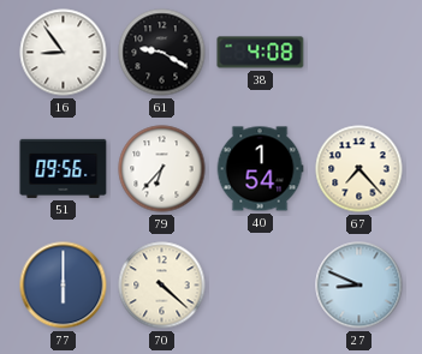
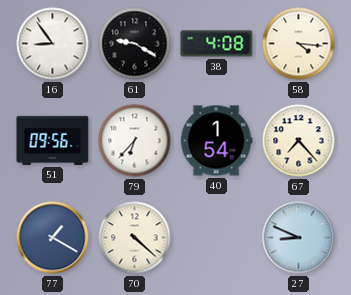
58: none -> 4:16 (299, 44)
77: 6:00 -> 1:20 (53, 238)
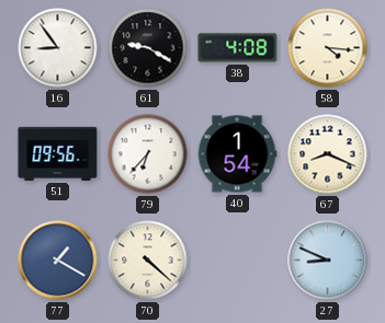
67: 7:23 -> 8:19 (328, 154)
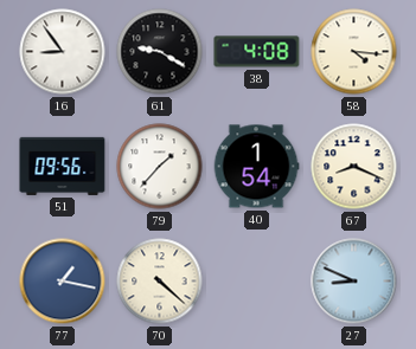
79: 6:37 -> 1:37 (160, 167)
77: 1:20 -> 1:17 (63, 282)
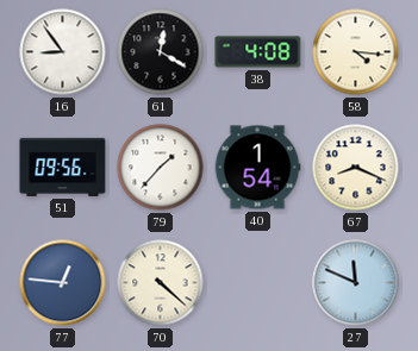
61: 9:20 -> 12:20 (161, 52)
77: 1:17 -> 12:46 (63, 283)
27: 8:49 -> 11:49 (356, 283)
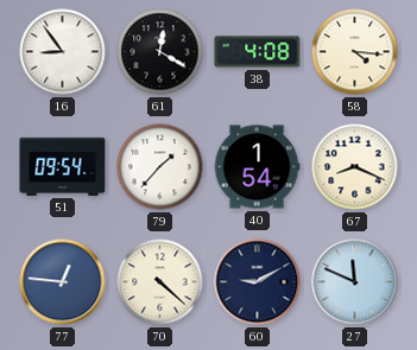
51: 09:56 -> 09:54 (63, 166)
60: none -> 9:10 (258, 282)
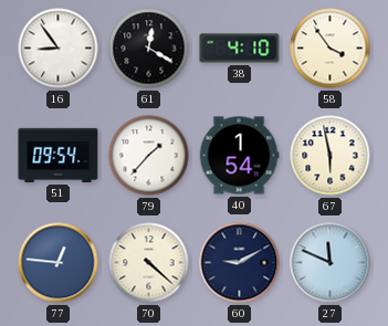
38: 4:08 -> 4:10 (240, 49)
58: 4:16 -> 3:54 (331, 49)
67: 8:19 -> 5:58 (331, 156)
